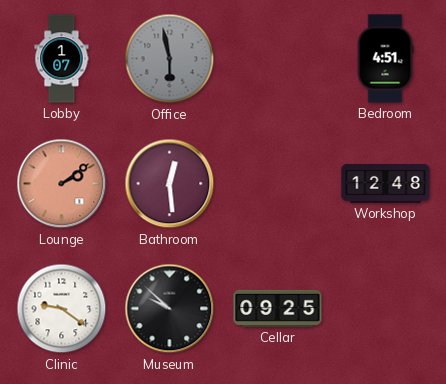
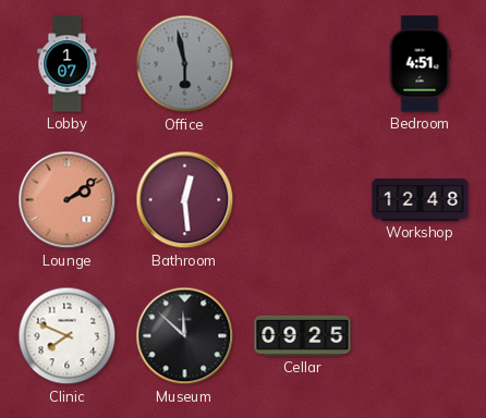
Clinic: 9:21 -> 7:49 (68, 336)
Museum: 9:52 -> 11:52 (185, 336)
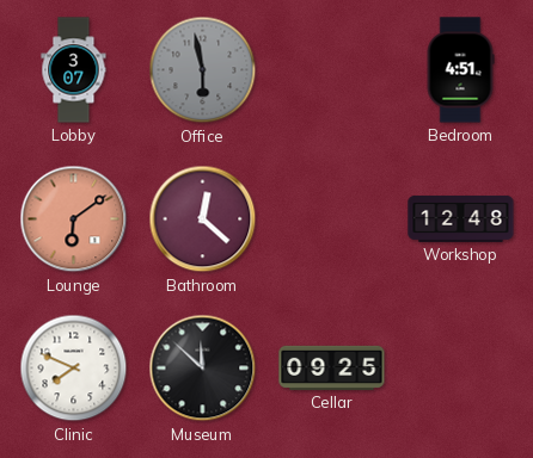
Lobby: 1:07 -> 3:07 (74, 70)
Lounge: 2:09 -> 6:09 (74, 219)
Bathroom: 12:29 -> 12:22 (203, 219)
